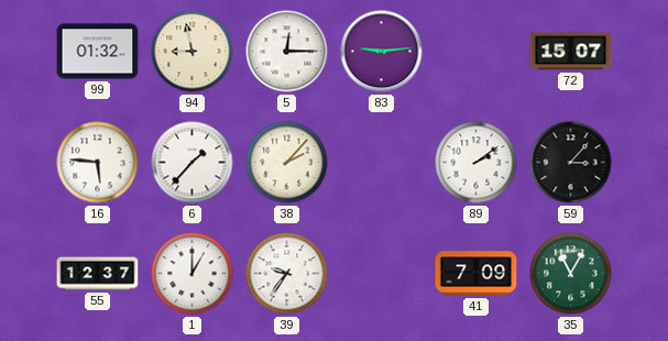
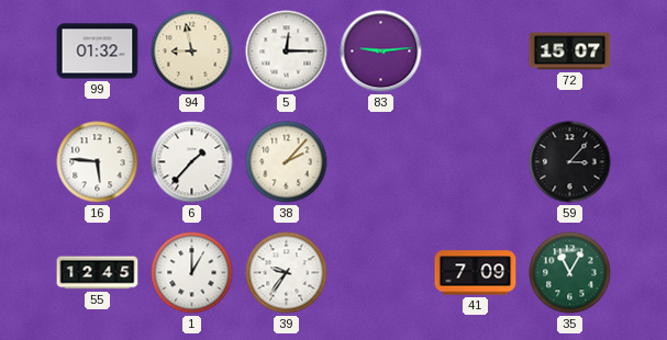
89: 2:09 -> none (477, 163)
55: 12:37 -> 12:45 (98, 273)
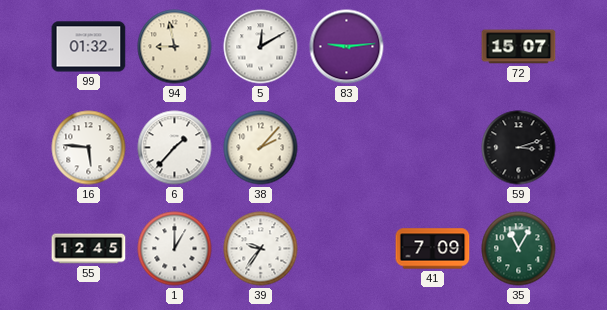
5: 12:15 -> 12:10 (261, 47)
59: 3:07 -> 3:12 (519, 148)
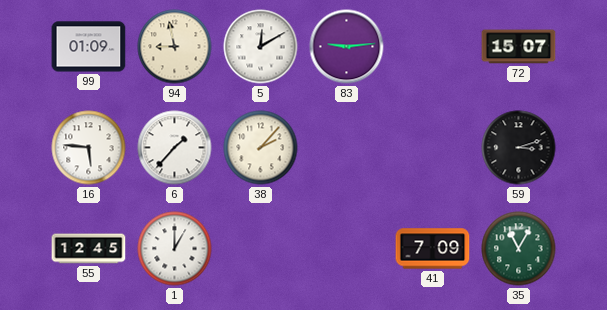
99: 01:32 -> 01:09 (89, 47)
39: 9:36 -> none (261, 249)
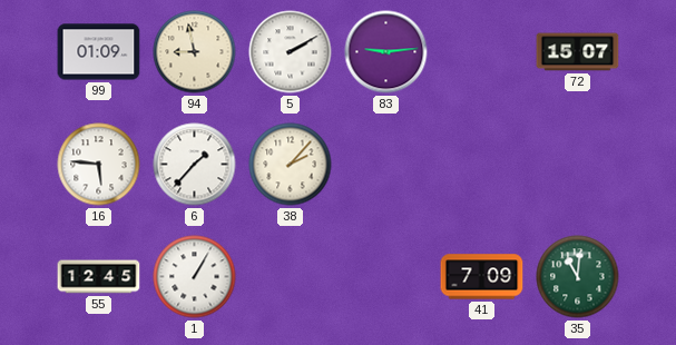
5: 12:10 -> 2:10 (291, 52)
59: 3:12 -> none (519, 148)
1: 1:00 -> 1:05 (195, 277)
35: 11:05 -> 11:01 (578, 277)
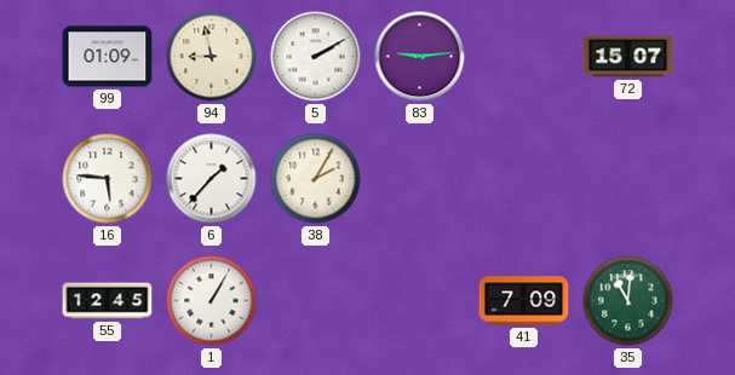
38: 2:07 -> 2:05 (316, 179)
